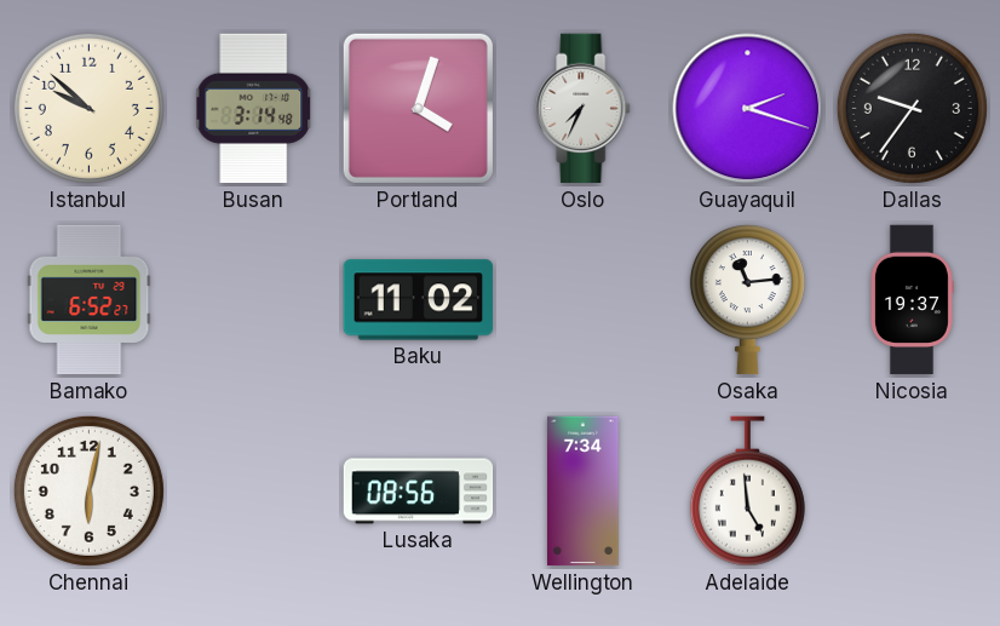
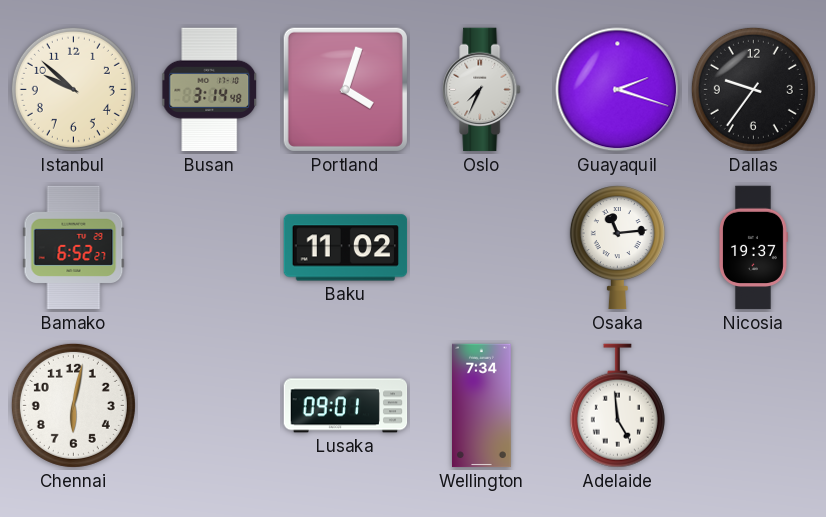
Lusaka: 08:56 -> 09:01 (346, 406)
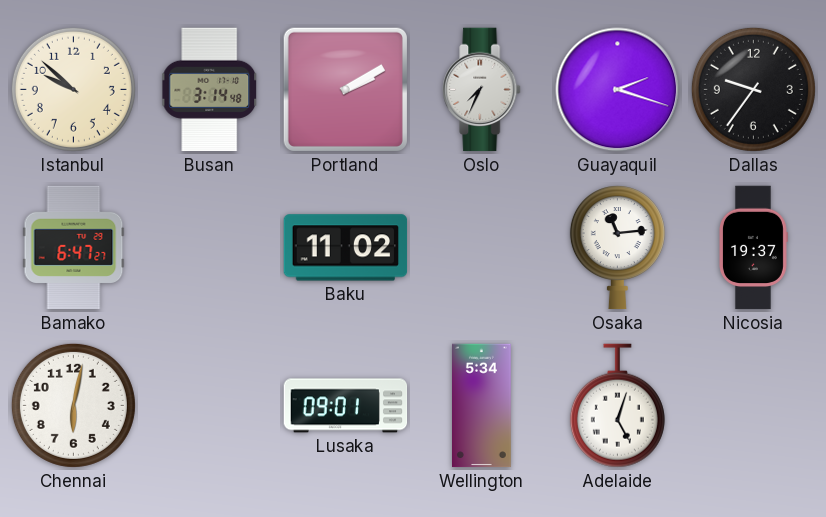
Portland: 4:03 -> 2:10 (345, 89)
Bamako: 6:52 -> 6:47 (74, 248)
Wellington: 7:34 -> 5:34 (482, 406)
Adelaide: 4:59 -> 5:03 (617, 406)
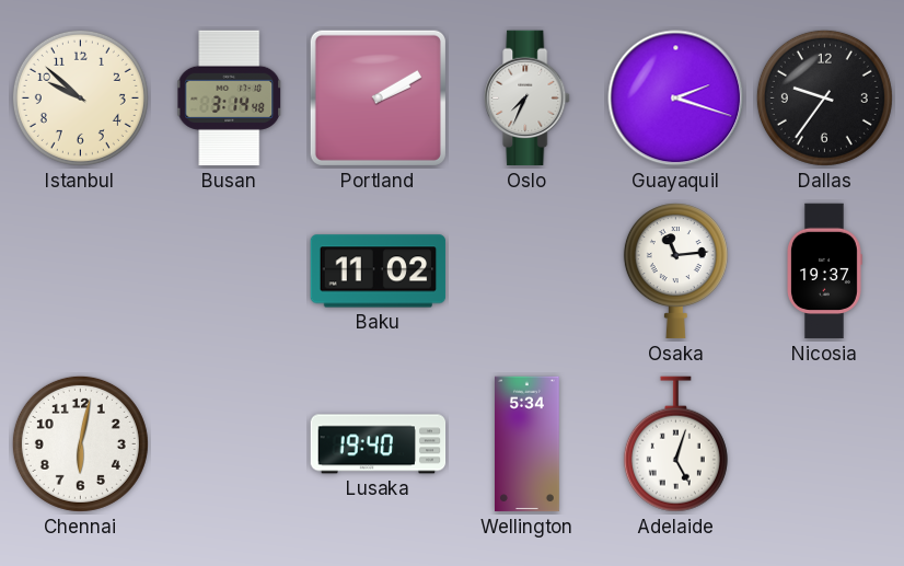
Bamako: 6:47 -> none (74, 248)
Lusaka: 09:01 -> 19:40 (379, 444)
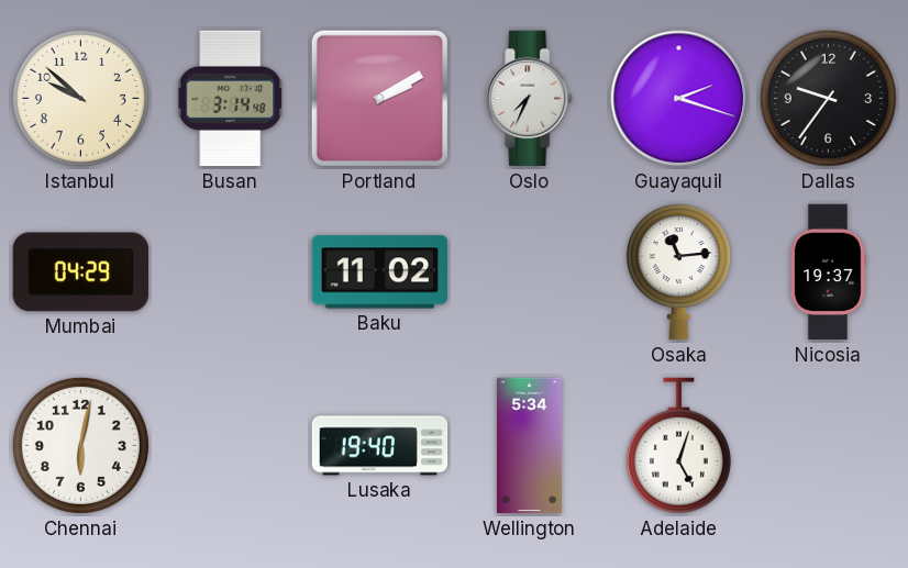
Mumbai: none -> 04:29 (80, 272)
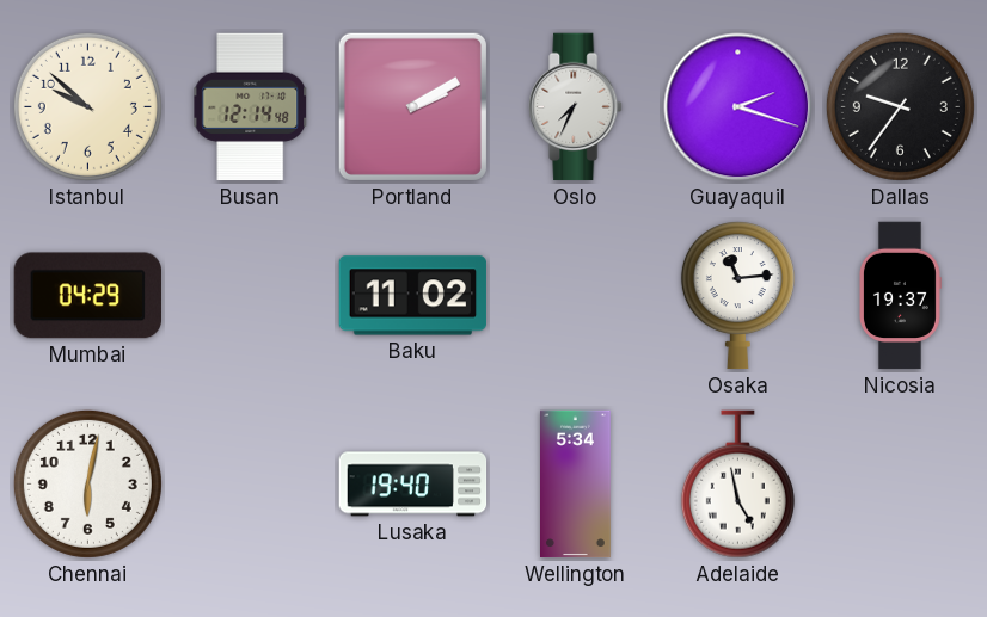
Busan: 3:14 -> 12:14 (251, 107)
Adelaide: 5:03 -> 4:58 (737, 485)
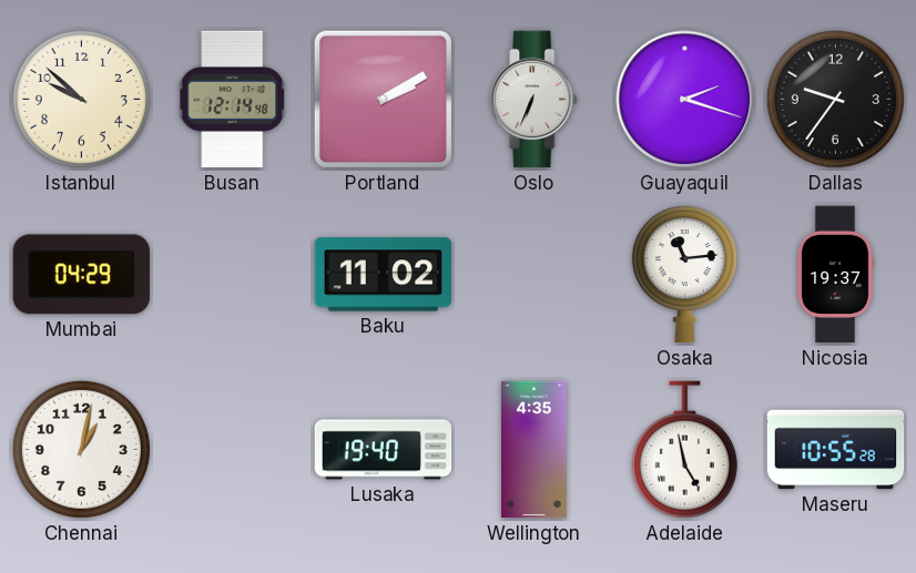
Oslo: 7:34 -> 6:34 (535, 100)
Chennai: 6:02 -> 1:02 (81, 449)
Wellington: 5:34 -> 4:35 (535, 450)
Maseru: none -> 10:55 (836, 450)
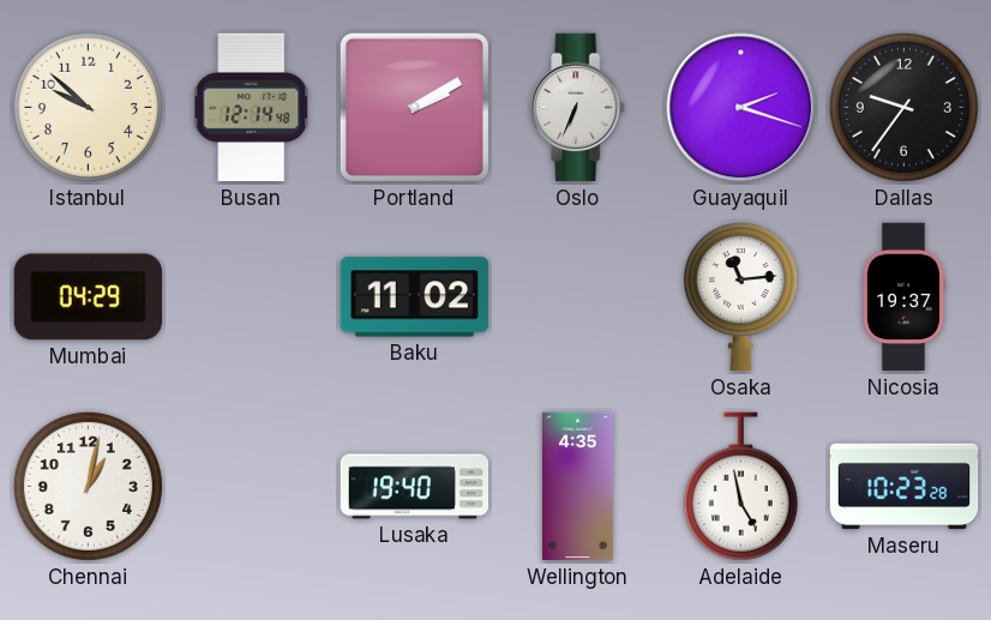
Maseru: 10:55 -> 10:23 (905, 487)
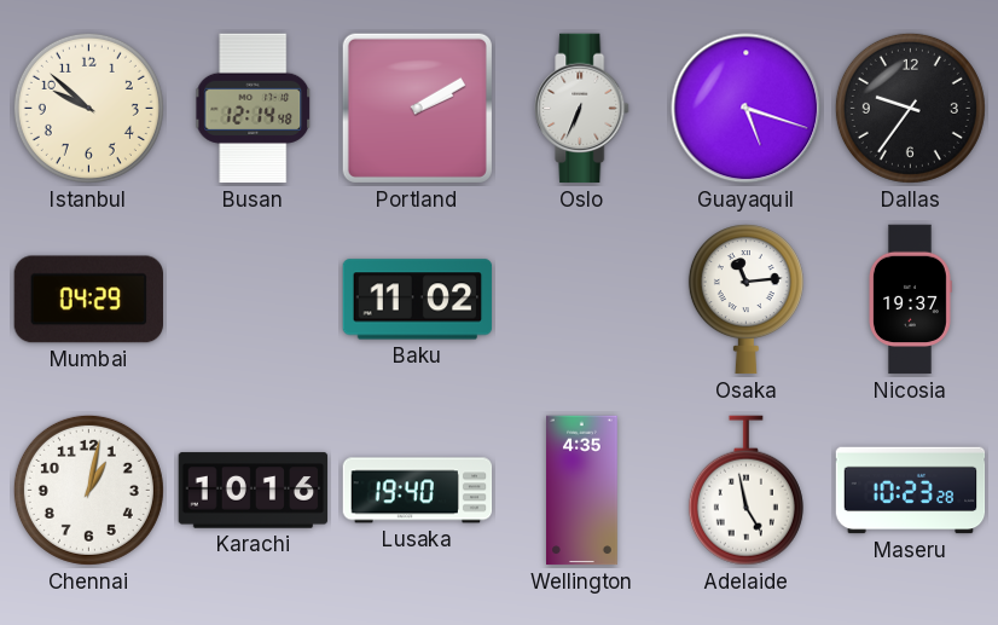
Guayaquil: 2:18 -> 5:18 (747, 109)
Karachi: none -> 10:16 (254, 491)
